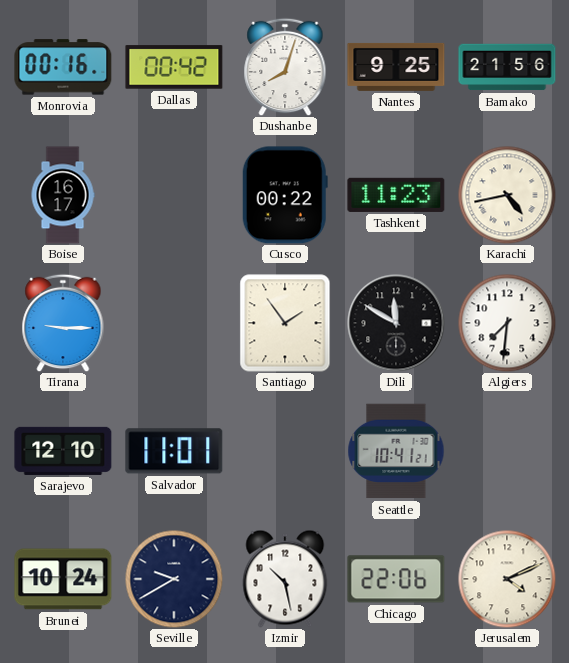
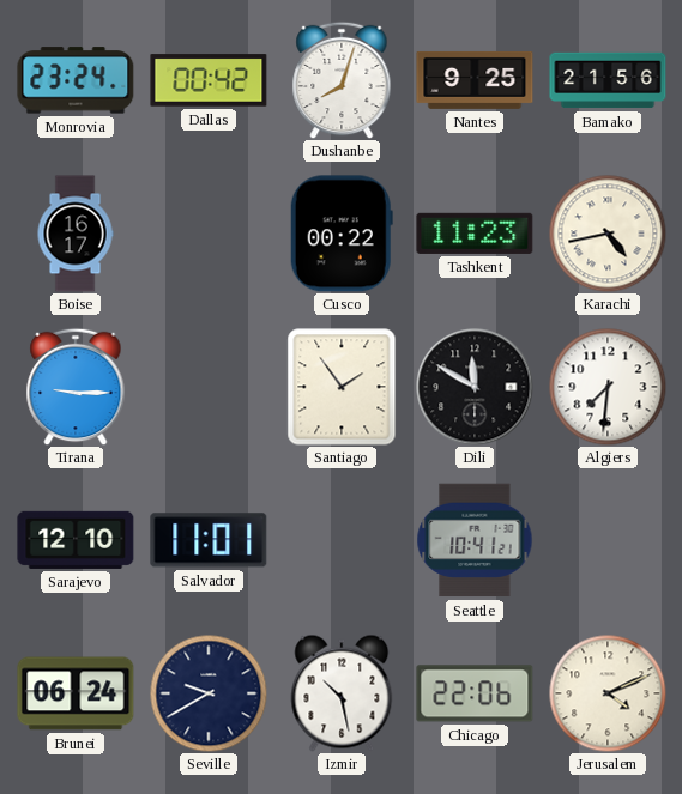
Monrovia: 00:16 -> 23:24 (76, 80)
Brunei: 10:24 -> 06:24 (76, 693)
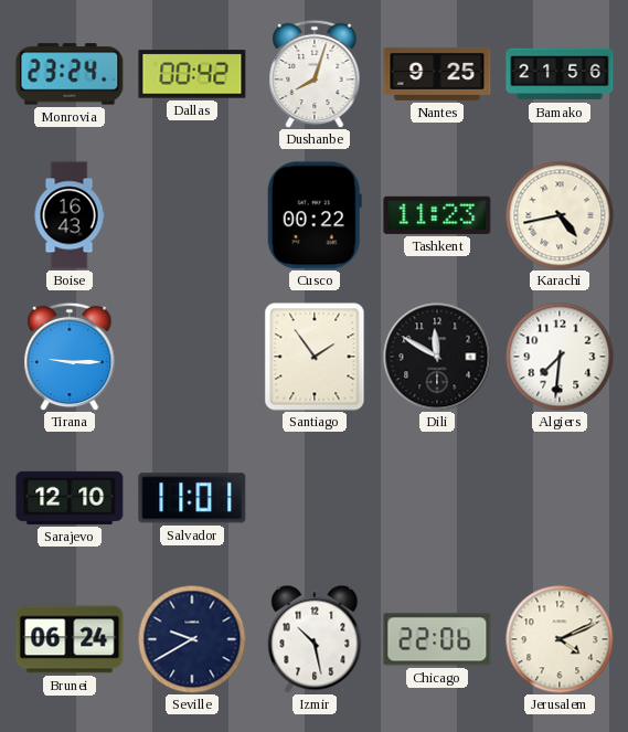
Boise: 16:17 -> 16:43 (70, 215)
Seattle: 10:41 -> none (475, 540)
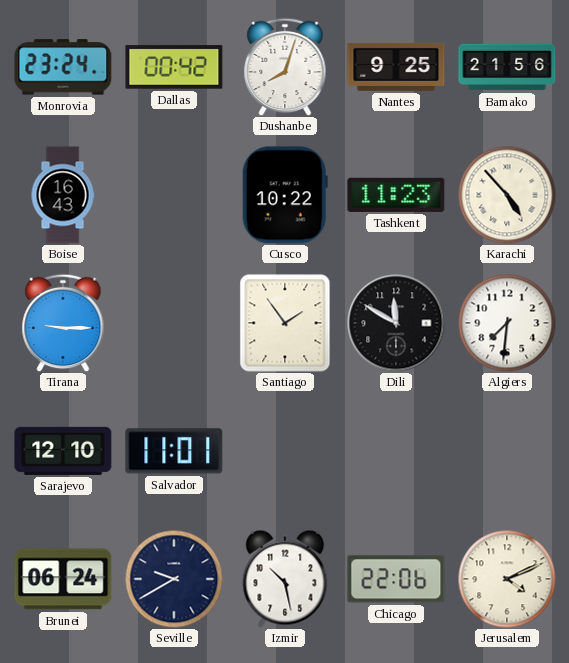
Cusco: 00:22 -> 10:22 (285, 195)
Karachi: 4:43 -> 4:53 (507, 195)
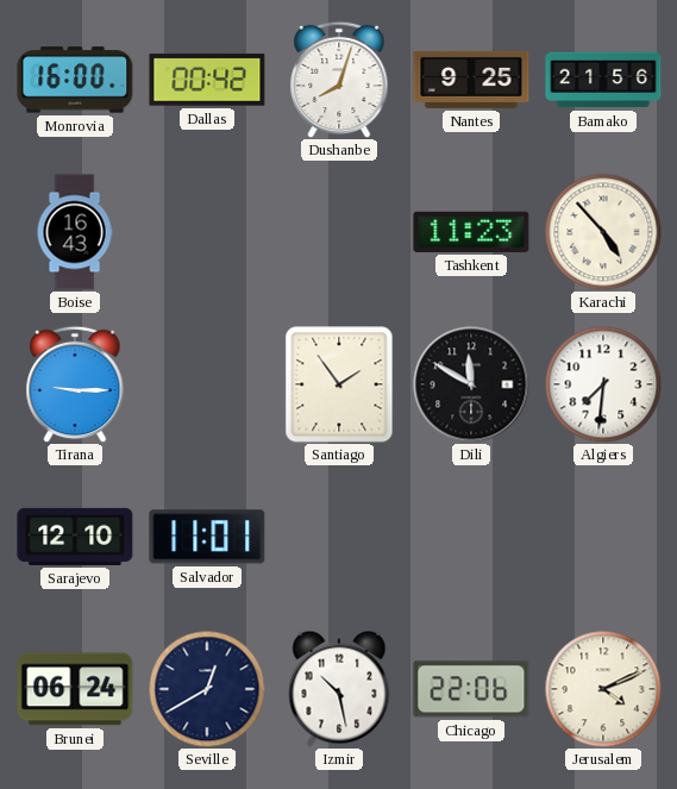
Monrovia: 23:24 -> 16:00 (75, 80)
Cusco: 10:22 -> none (285, 195)
Seville: 9:40 -> 12:40 (207, 689)
